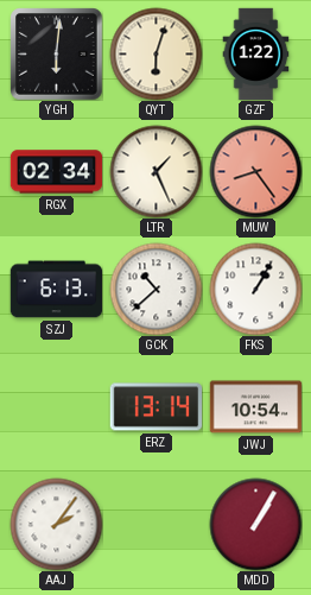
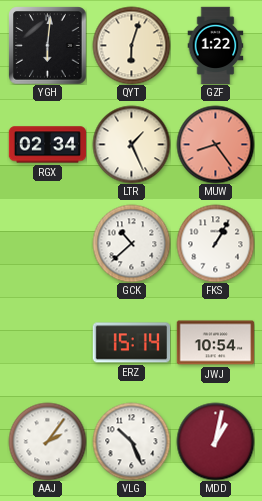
SZJ: 6:13 -> none (56, 290)
ERZ: 13:14 -> 15:14 (131, 343)
VLG: none -> 10:26 (131, 441)
MDD: 1:05 -> 1:02 (215, 441)
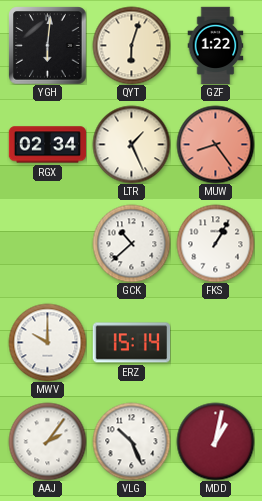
MWV: none -> 10:00 (47, 342)
JWJ: 10:54 -> none (215, 343)
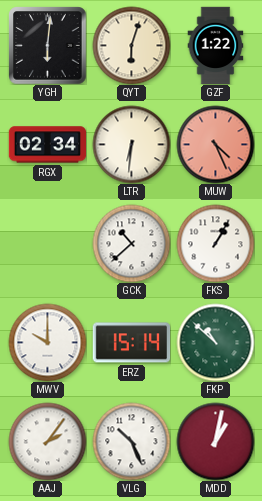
LTR: 1:26 -> 6:31 (131, 144)
MUW: 8:24 -> 4:26 (215, 144)
FKP: none -> 10:52 (215, 342)
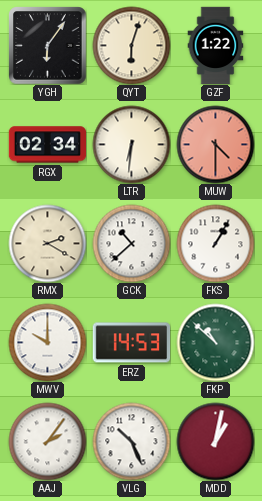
YGH: 6:01 -> 6:06 (47, 45)
MUW: 4:26 -> 4:30 (215, 144)
RMX: none -> 2:20 (47, 243)
ERZ: 15:14 -> 14:53 (131, 343)
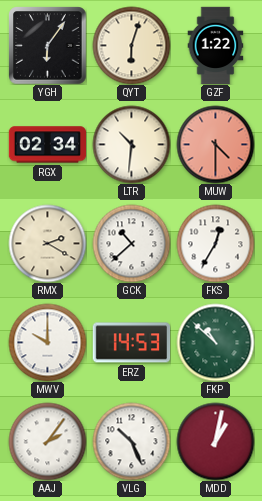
LTR: 6:31 -> 10:31 (131, 144)
FKS: 1:05 -> 12:35 (215, 243)
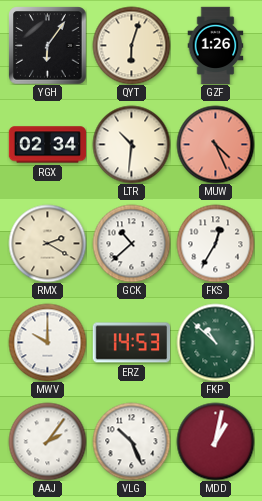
GZF: 1:22 -> 1:26 (216, 45)
MUW: 4:30 -> 4:26 (215, 144)
